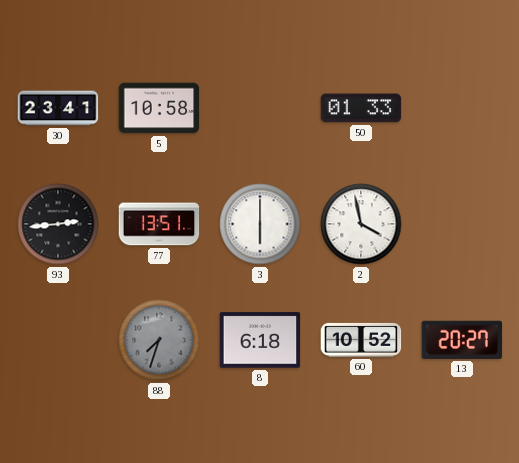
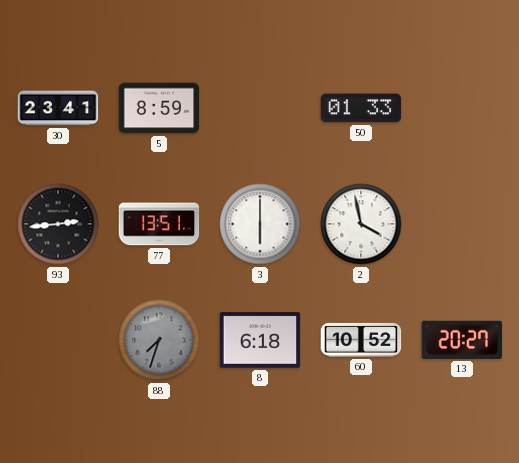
5: 10:58 -> 8:59 (159, 108)
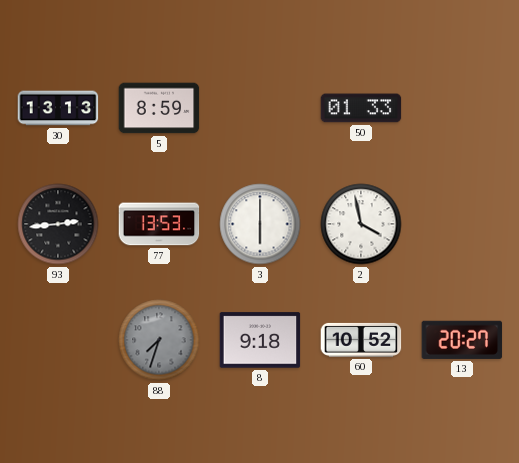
30: 23:41 -> 13:13 (58, 108)
77: 13:51 -> 13:53 (159, 224)
8: 6:18 -> 9:18 (260, 340)
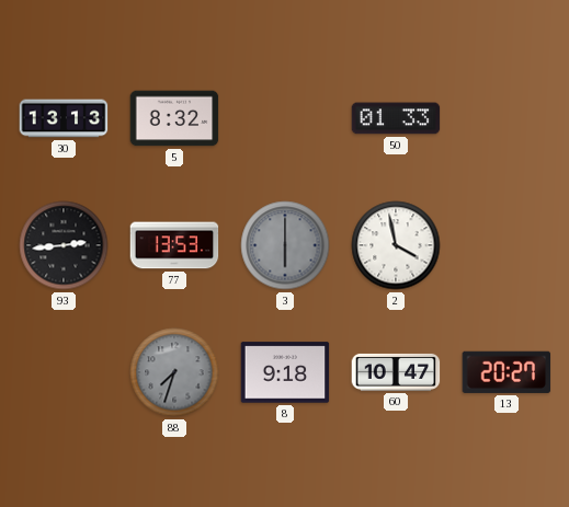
5: 8:59 -> 8:32 (174, 118)
3 dial: white -> grey (285, 245)
60: 10:52 -> 10:47 (396, 372)
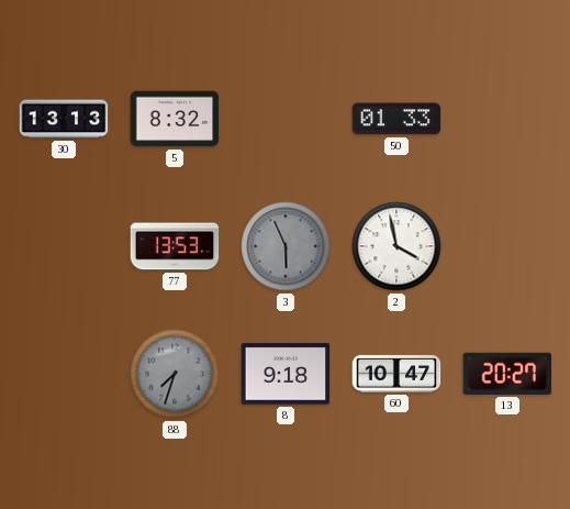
93: 2:44 -> none (64, 245)
3: 6:00 -> 5:56 (286, 246)
